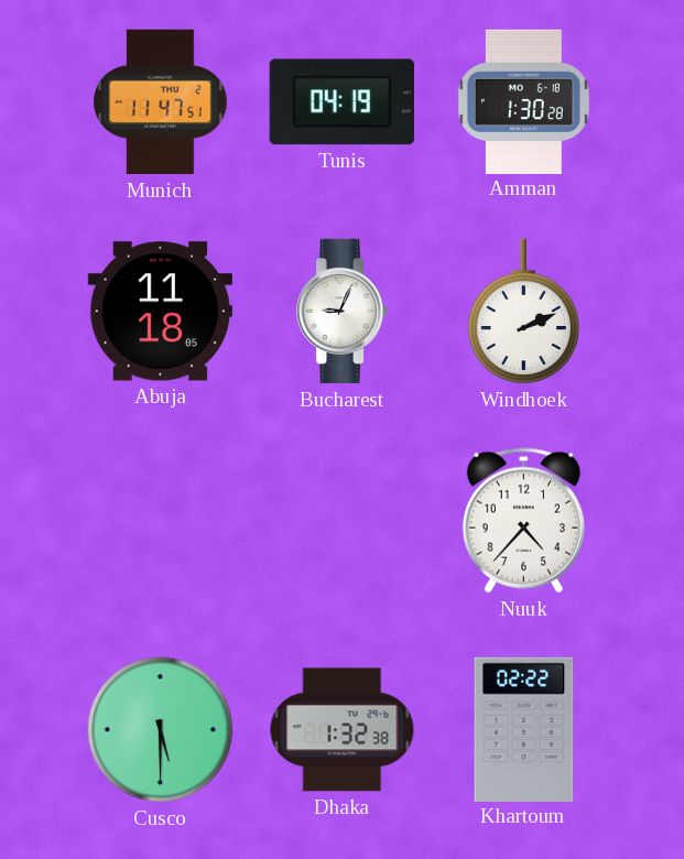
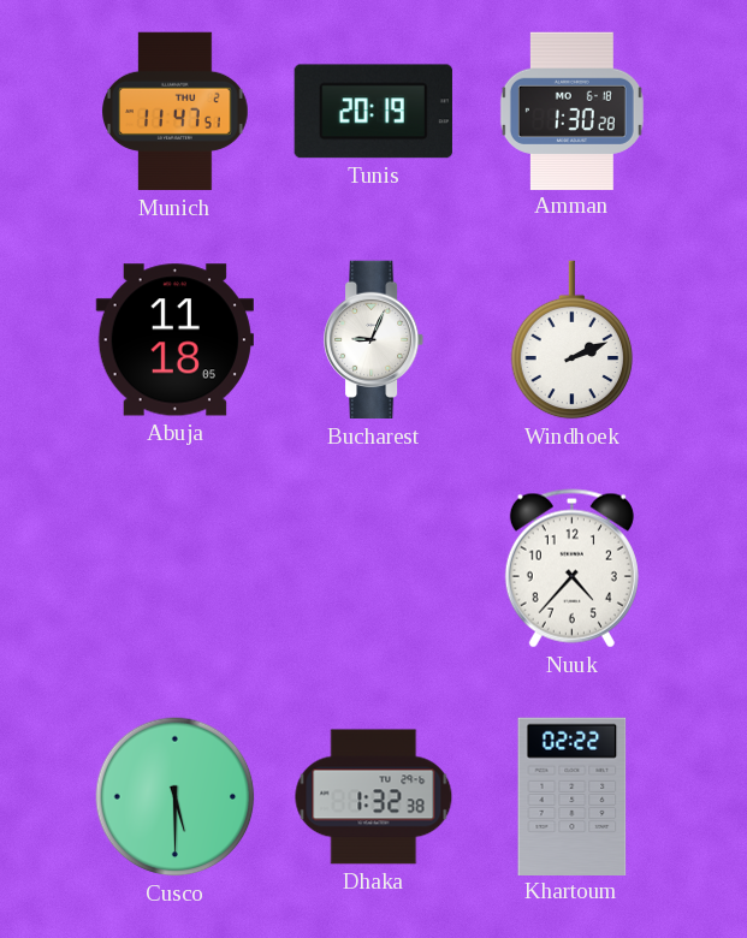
Tunis: 04:19 -> 20:19 (373, 112)
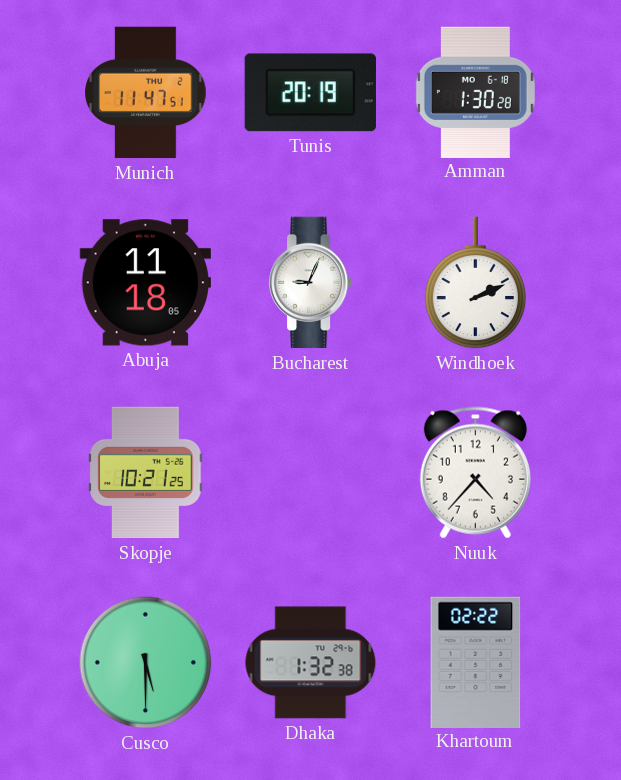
Skopje: none -> 10:21 (146, 473)
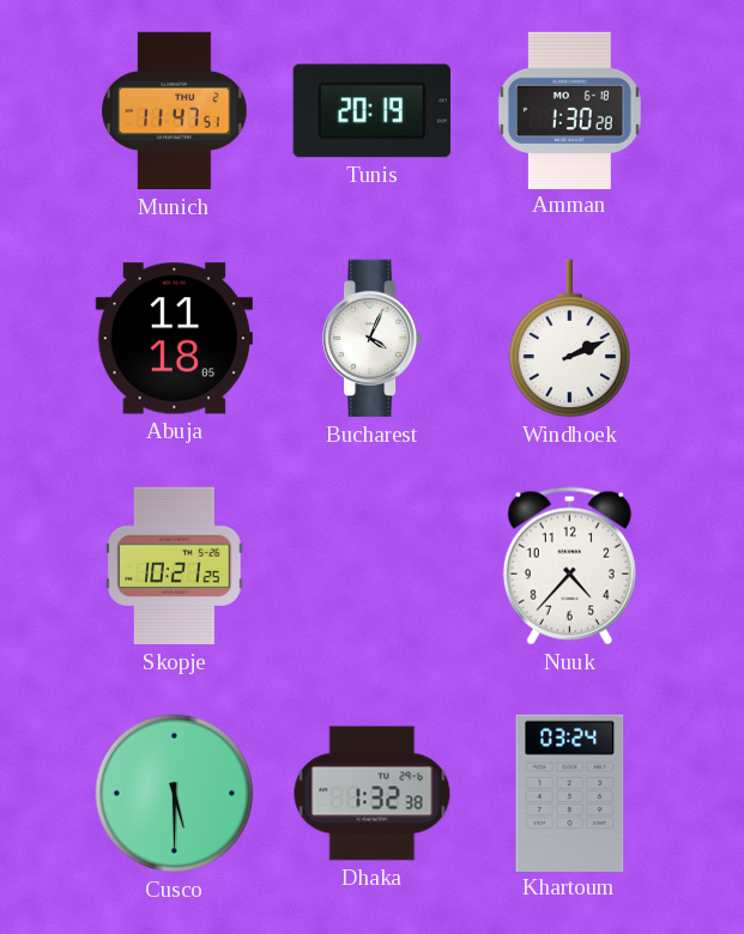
Bucharest: 9:04 -> 4:04 (374, 339)
Khartoum: 02:22 -> 03:24 (570, 793)
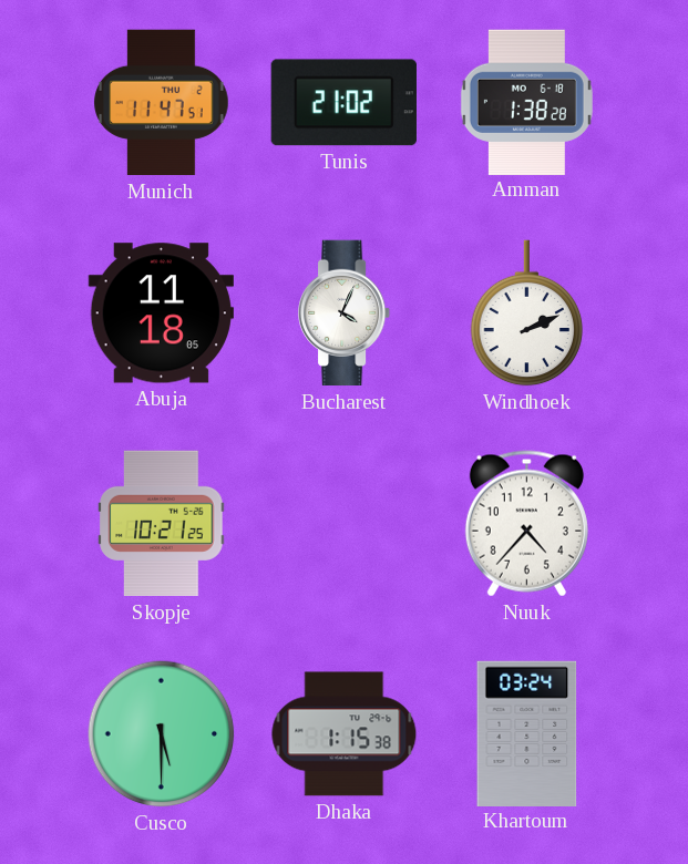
Tunis: 20:19 -> 21:02 (343, 103)
Amman: 1:30 -> 1:38 (526, 102)
Dhaka: 1:32 -> 1:15 (345, 734)
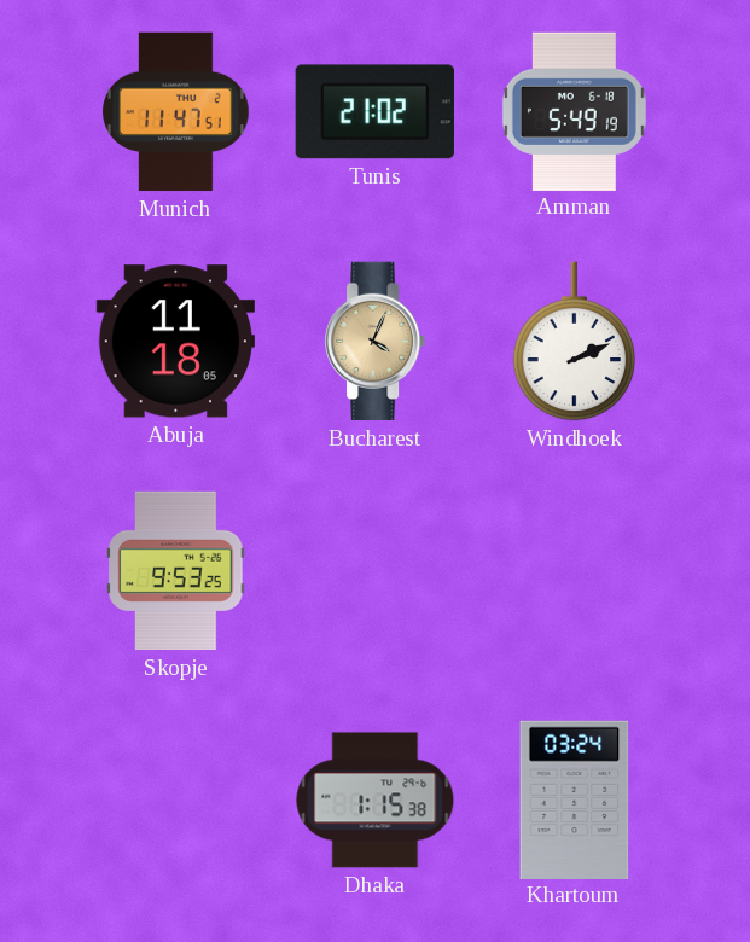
Amman: 1:38 -> 5:49 (574, 111)
Bucharest dial: white -> champagne (377, 342)
Skopje: 10:21 -> 9:53 (176, 571)
Nuuk: 4:37 -> none (526, 524)
Cusco: 5:30 -> none (162, 734)
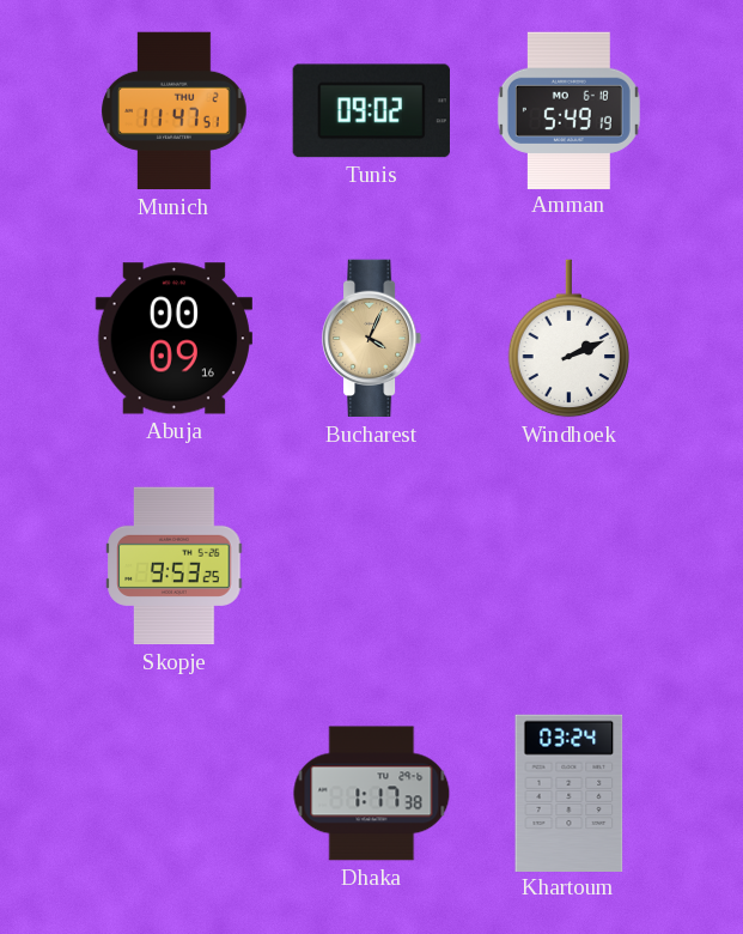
Tunis: 21:02 -> 09:02 (371, 111)
Abuja: 11:18 -> 00:09 (173, 339)
Dhaka: 1:15 -> 1:17 (372, 794)
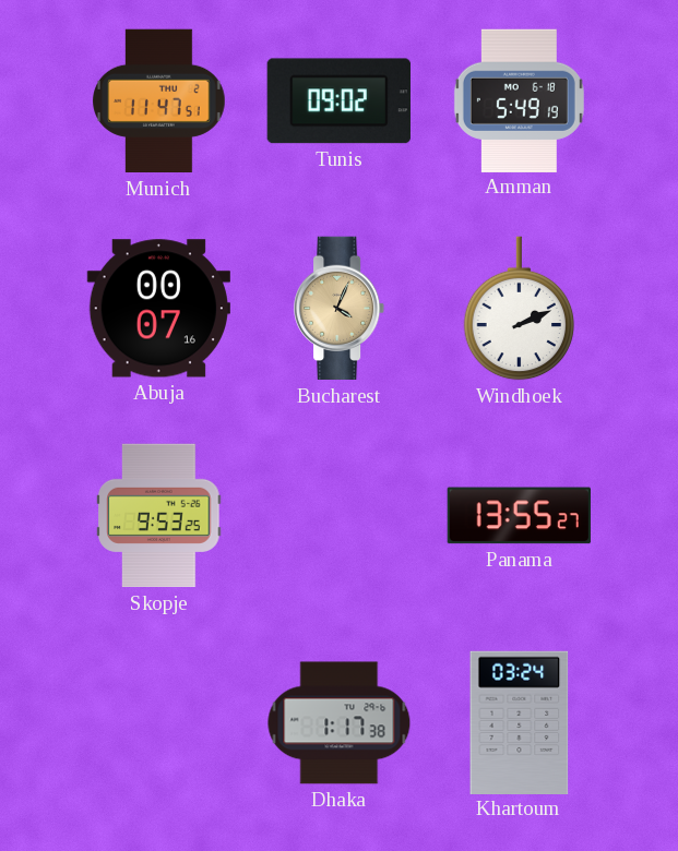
Abuja: 00:09 -> 00:07 (158, 309)
Panama: none -> 13:55 (519, 516)
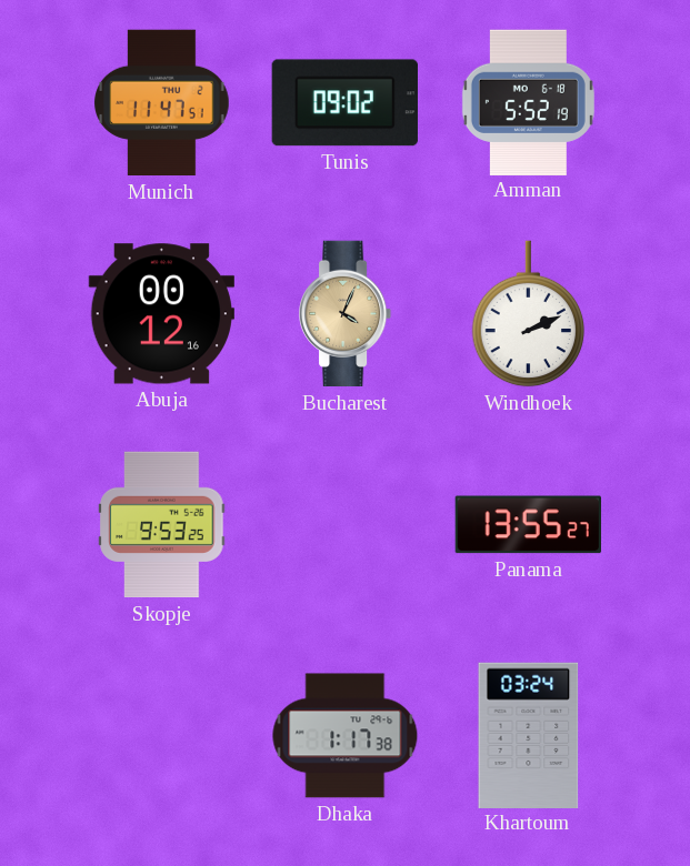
Amman: 5:49 -> 5:52 (528, 102)
Abuja: 00:07 -> 00:12 (161, 314)
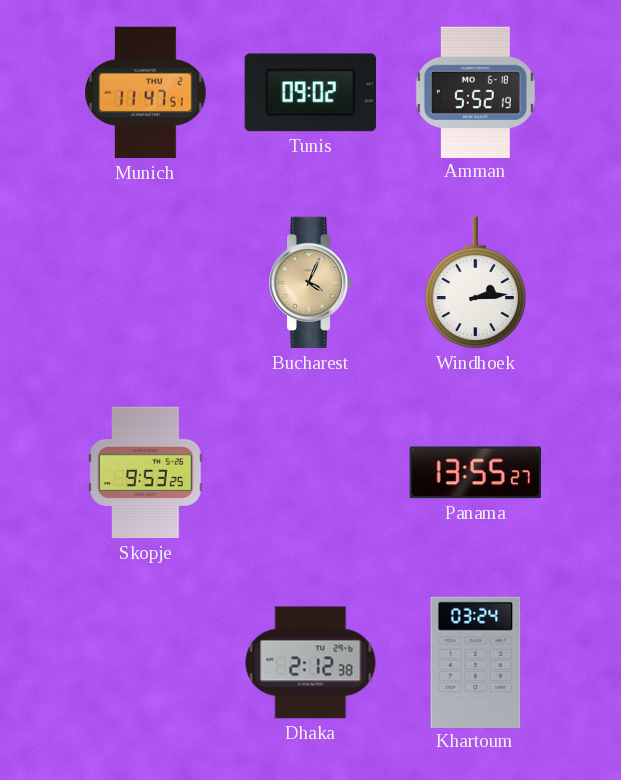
Abuja: 00:12 -> none (161, 314)
Windhoek: 2:11 -> 2:14 (476, 283)
Dhaka: 1:17 -> 2:12 (311, 663)
